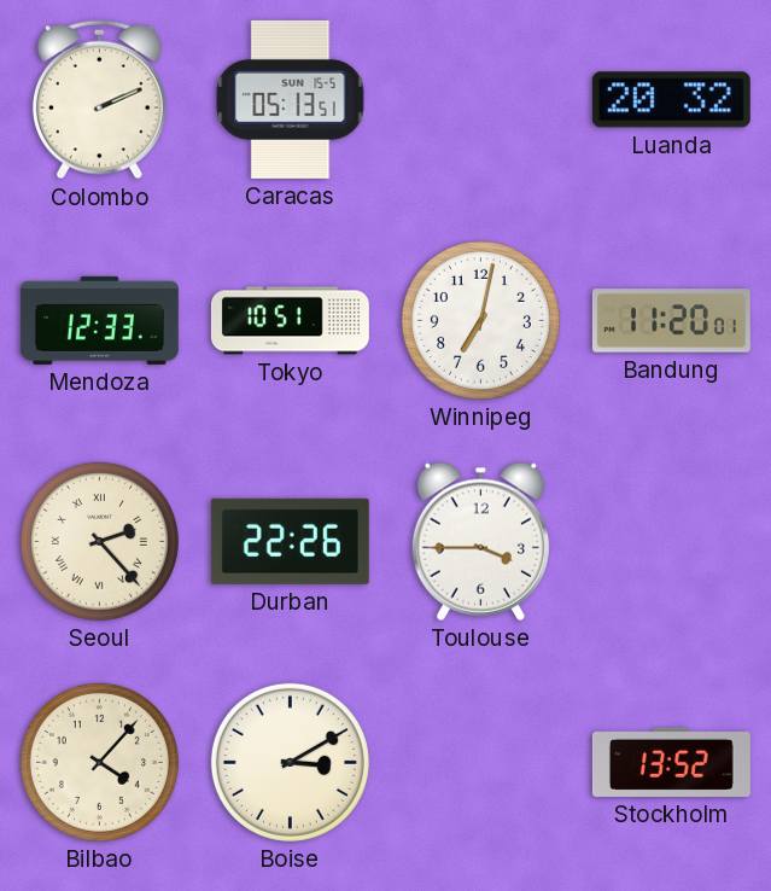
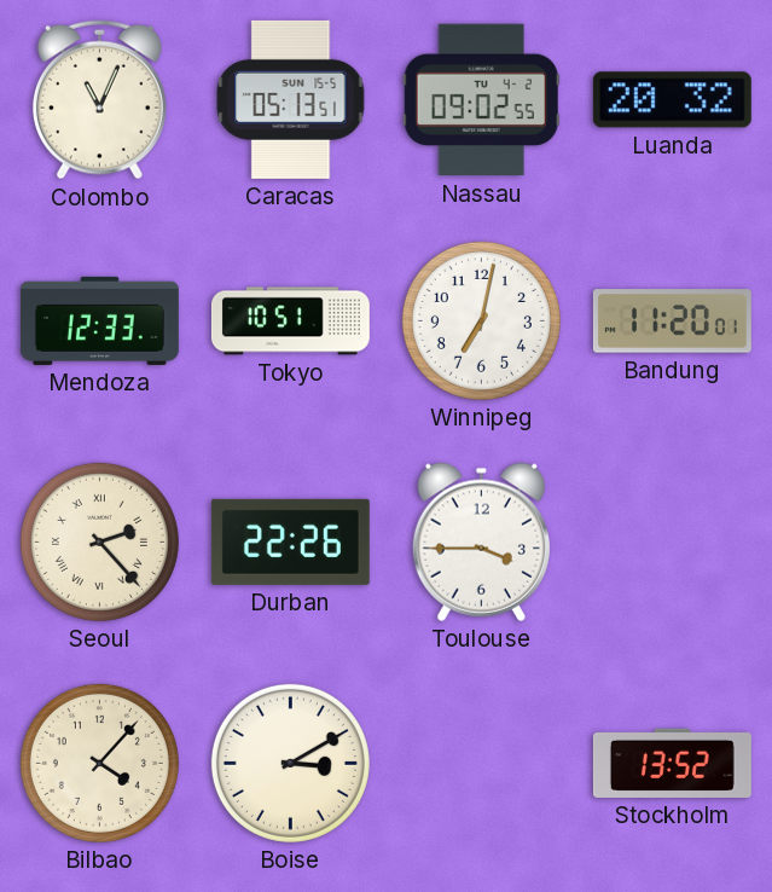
Colombo: 2:11 -> 11:04 (99, 100)
Nassau: none -> 09:02 (481, 100)
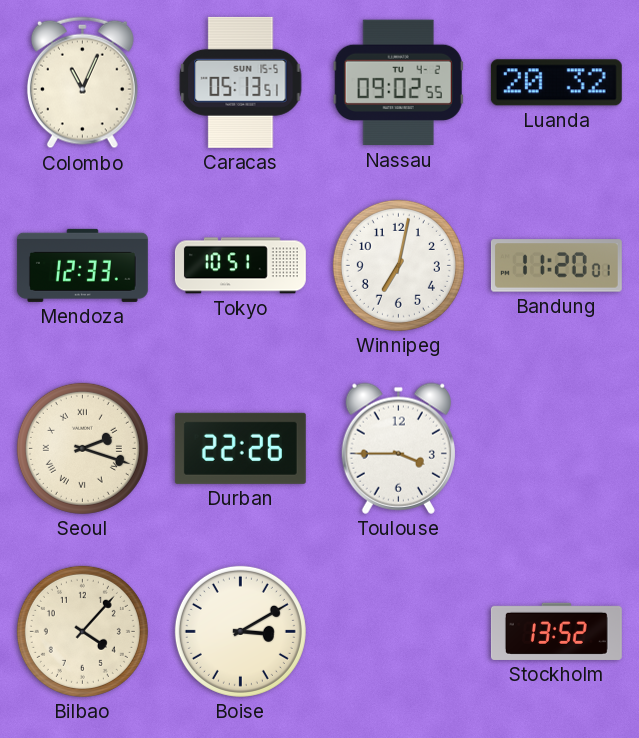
Seoul: 2:23 -> 2:18 (82, 448)
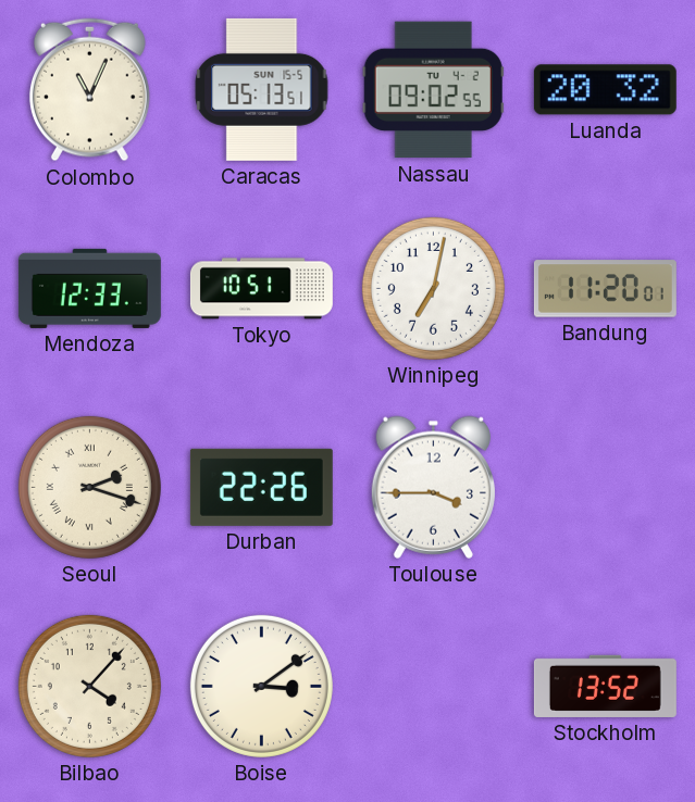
Boise: 3:10 -> 3:09 (261, 686)
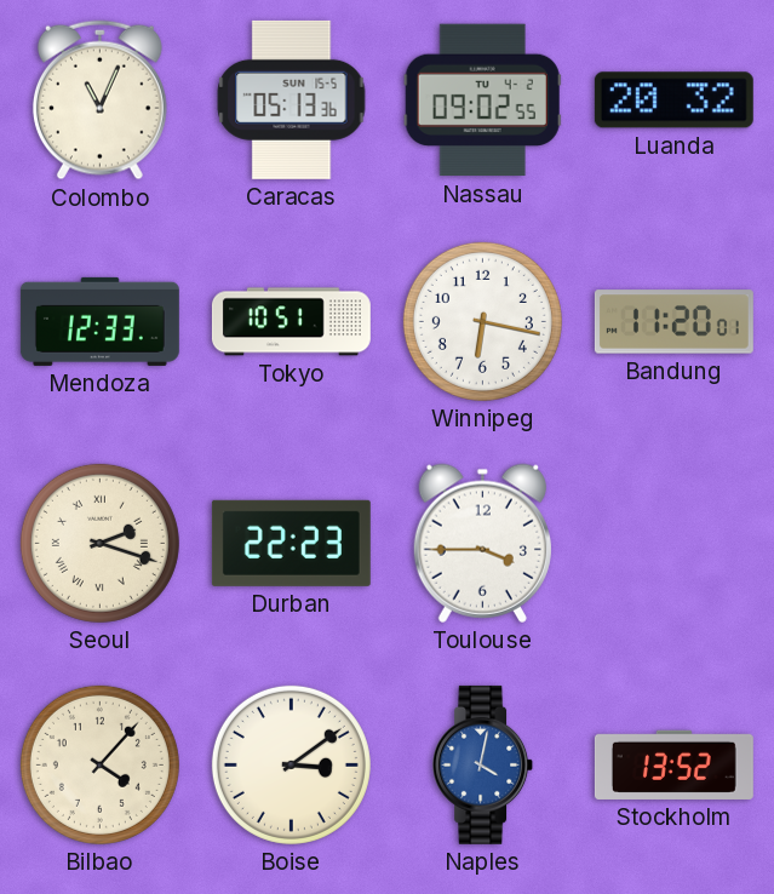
Caracas: 05:13:51 -> 05:13:36 (292, 99)
Winnipeg: 7:02 -> 6:17 (482, 321)
Durban: 22:26 -> 22:23 (291, 543)
Naples: none -> 4:02 (483, 764)
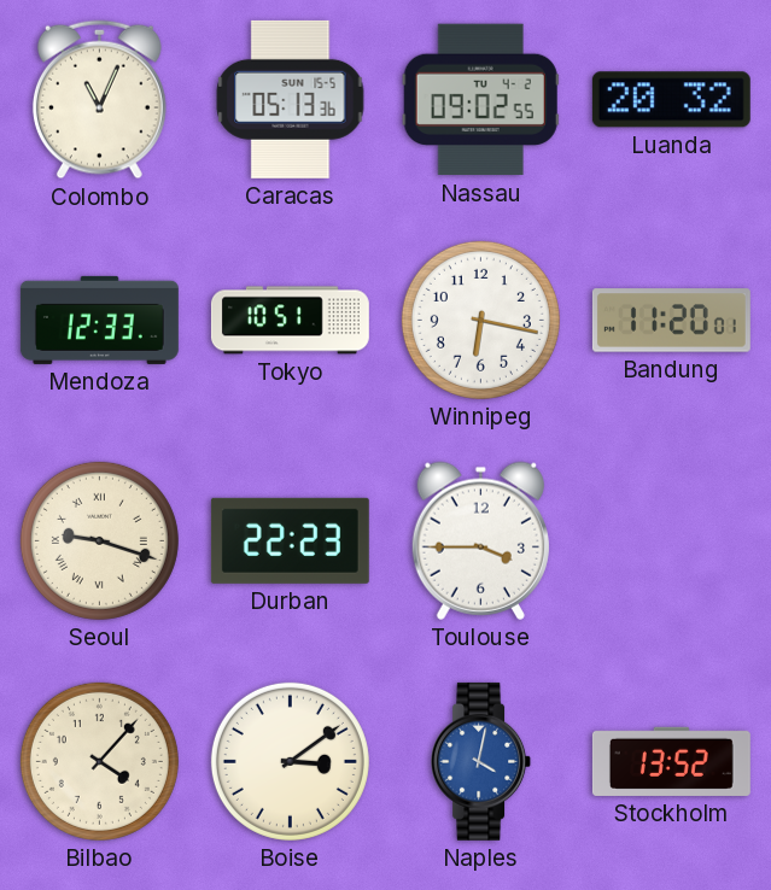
Seoul: 2:18 -> 9:18 (99, 540)
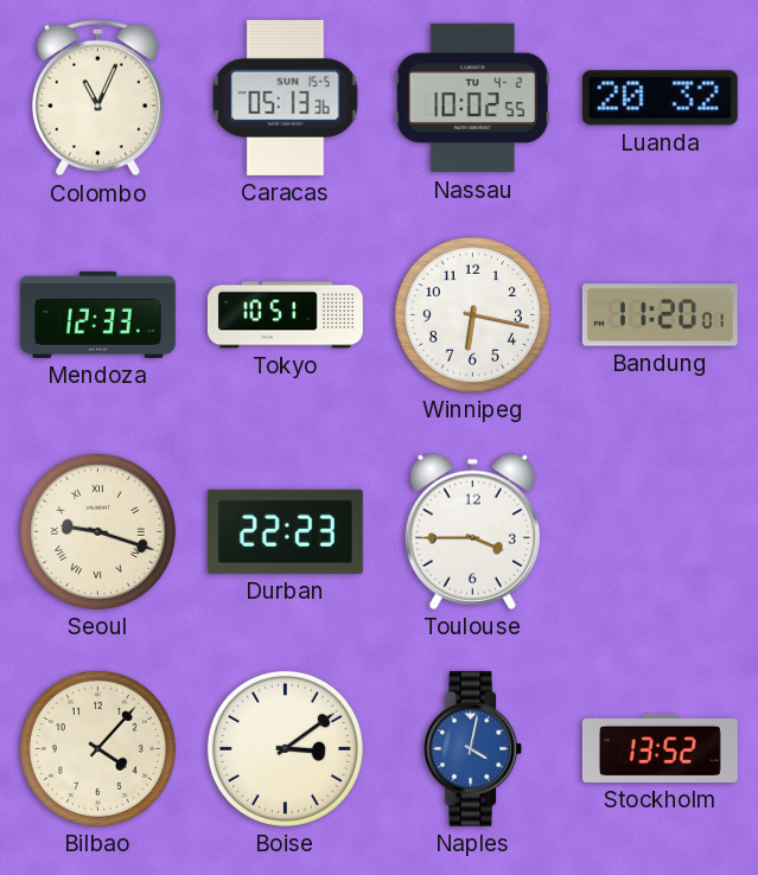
Nassau: 09:02 -> 10:02 (472, 98)
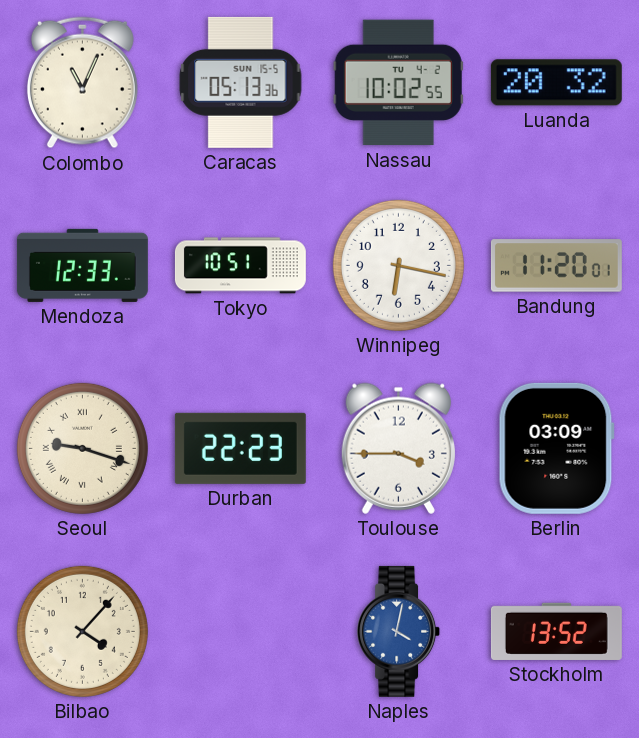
Berlin: none -> 03:09 (556, 448)
Boise: 3:09 -> none (285, 748)
